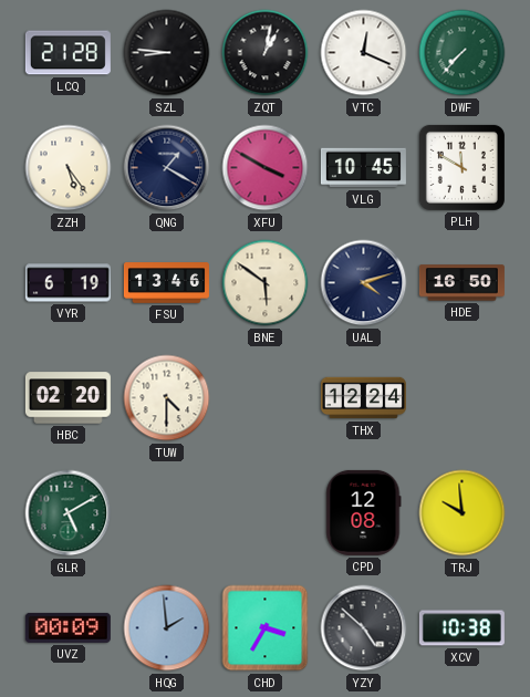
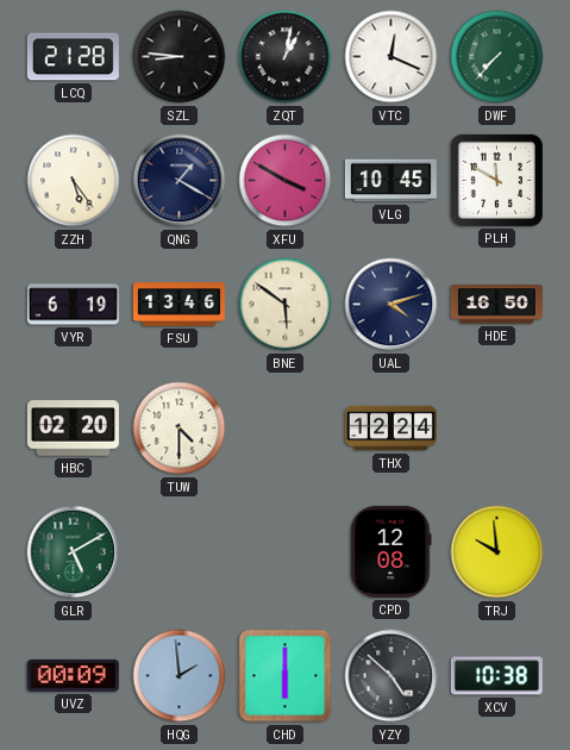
CHD: 3:35 -> 6:00 (286, 676)
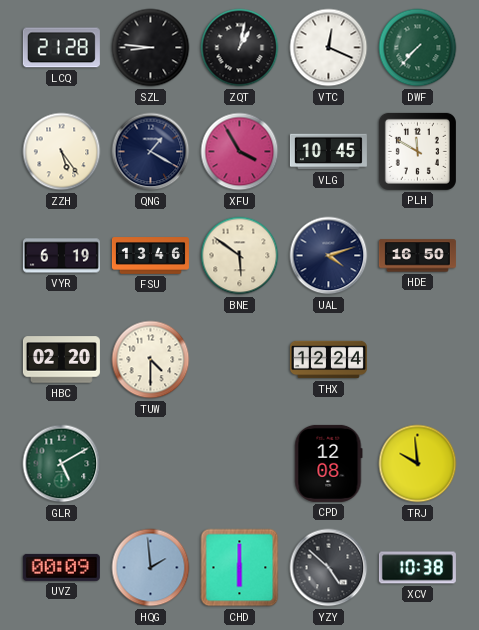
XFU: 3:50 -> 3:55 (240, 152)
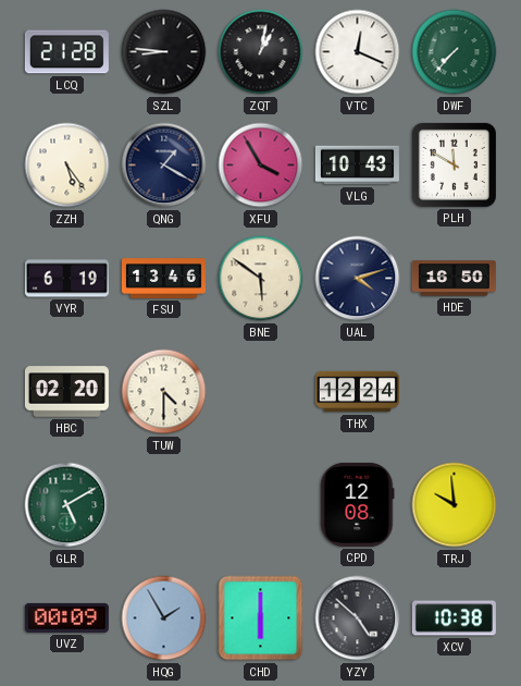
VLG: 10:45 -> 10:43 (357, 166)
HQG: 1:59 -> 1:55 (164, 618)
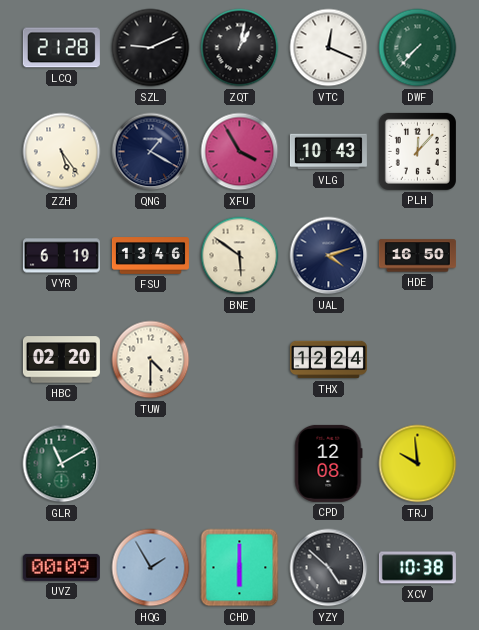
SZL: 8:46 -> 9:11 (151, 48)
PLH: 11:50 -> 12:07 (417, 151)
GLR: 5:10 -> 11:10 (62, 464)
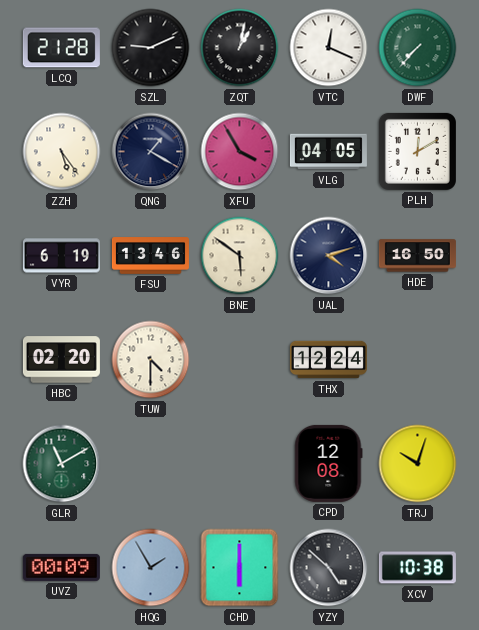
VLG: 10:43 -> 04:05 (328, 152)
PLH: 12:07 -> 12:10 (417, 151)
TRJ: 9:59 -> 10:03 (418, 464)
